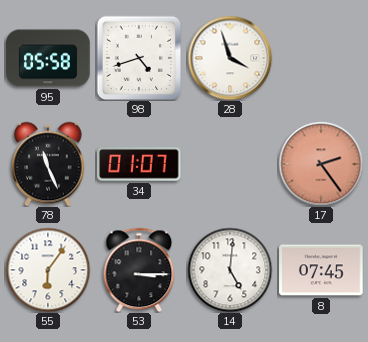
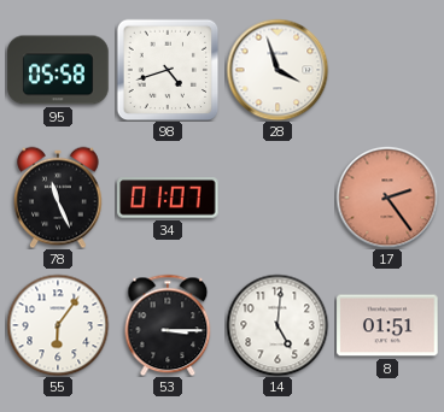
8: 07:45 -> 01:51 (387, 325)
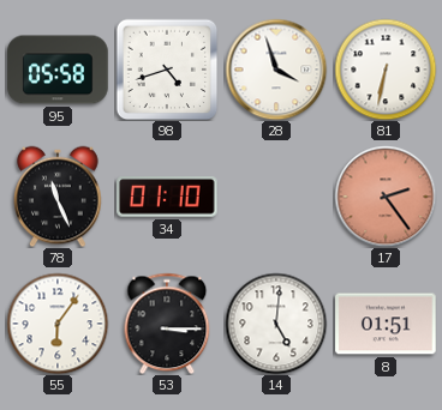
81: none -> 6:32 (386, 70)
34: 01:07 -> 01:10 (167, 197)
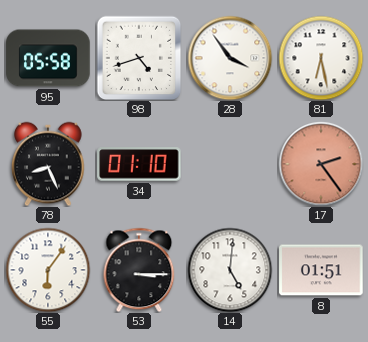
28: 3:57 -> 3:54 (230, 58)
81: 6:32 -> 6:28 (321, 58)
78: 11:26 -> 8:26 (48, 164)
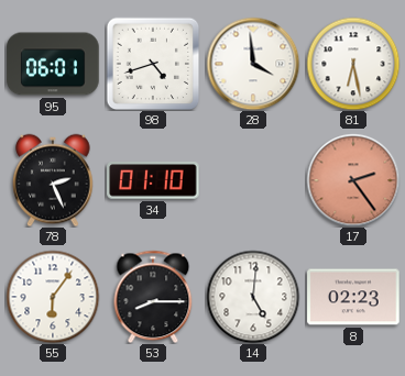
95: 05:58 -> 06:01 (53, 64)
28: 3:54 -> 3:59 (253, 64)
78: 8:26 -> 2:26 (53, 180)
53: 3:15 -> 8:15 (153, 297)
8: 01:51 -> 02:23 (353, 297)
